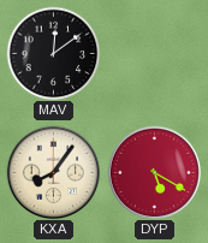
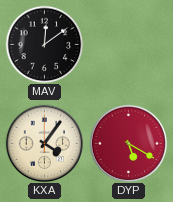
KXA: 8:06 -> 4:06 (44, 143)
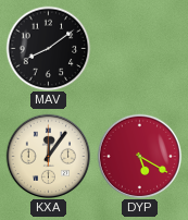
MAV: 12:09 -> 8:09 (48, 48)
KXA: 4:06 -> 12:06 (48, 156)
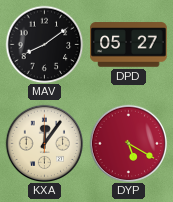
DPD: none -> 05:27 (129, 45)
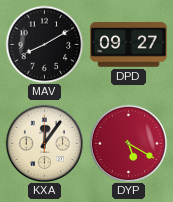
MAV: 8:09 -> 8:10 (44, 44)
DPD: 05:27 -> 09:27 (129, 45)
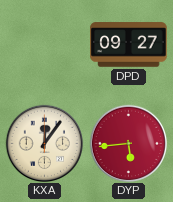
MAV: 8:10 -> none (44, 44)
DYP: 5:20 -> 5:44 (128, 143)
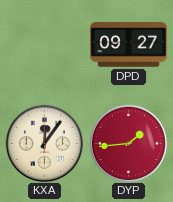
DYP: 5:44 -> 1:44 (128, 143)
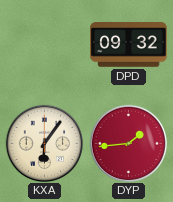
DPD: 09:27 -> 09:32 (129, 45)
KXA: 12:06 -> 6:06 (44, 143)
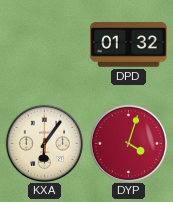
DPD: 09:32 -> 01:32 (129, 45)
DYP: 1:44 -> 4:03 (128, 143)
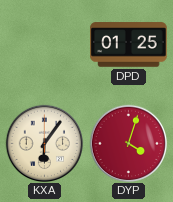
DPD: 01:32 -> 01:25 (129, 45)
